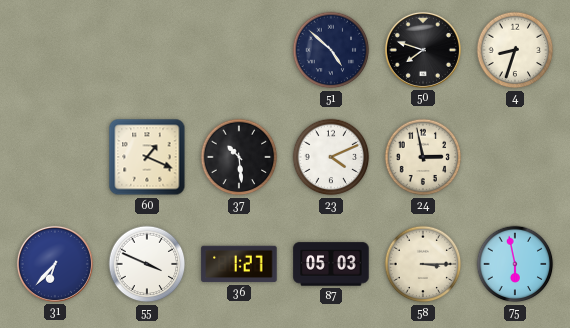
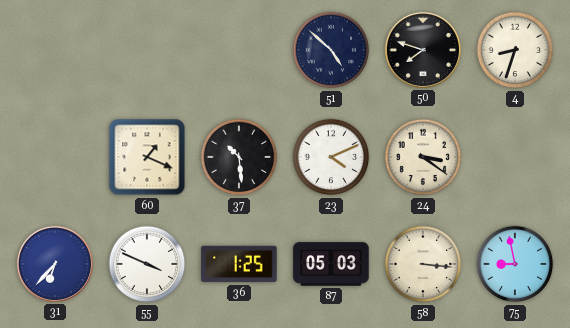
24: 2:58 -> 3:21 (423, 157)
36: 1:27 -> 1:25 (239, 264)
58: 3:15 -> 3:16 (423, 264)
75: 5:58 -> 8:58 (515, 264)
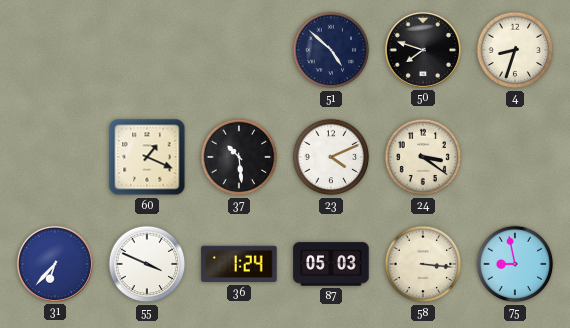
36: 1:25 -> 1:24 (239, 264)
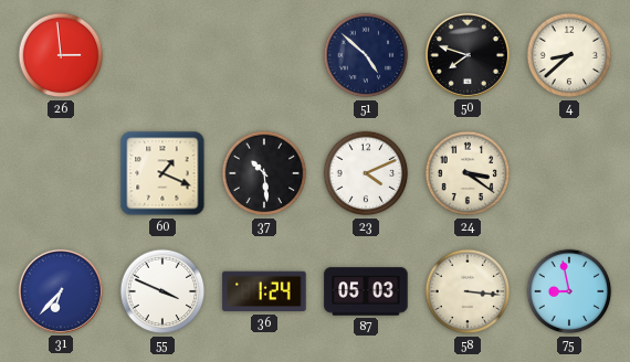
26: none -> 2:59 (61, 55)
4: 8:33 -> 8:38 (569, 55)
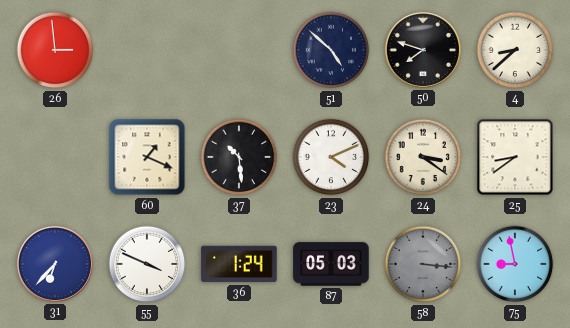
25: none -> 8:39 (515, 157)
58 dial: cream -> grey (423, 264)
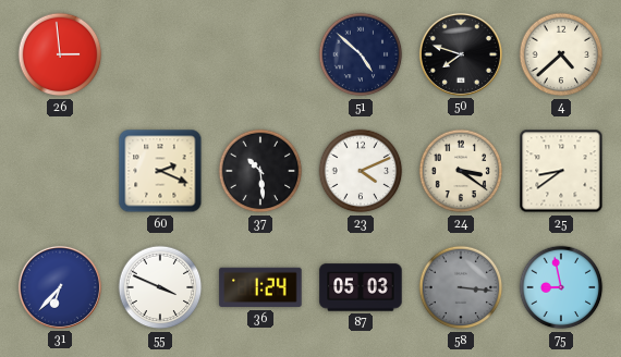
4: 8:38 -> 4:38 (561, 54)
60: 1:19 -> 2:19 (160, 171)
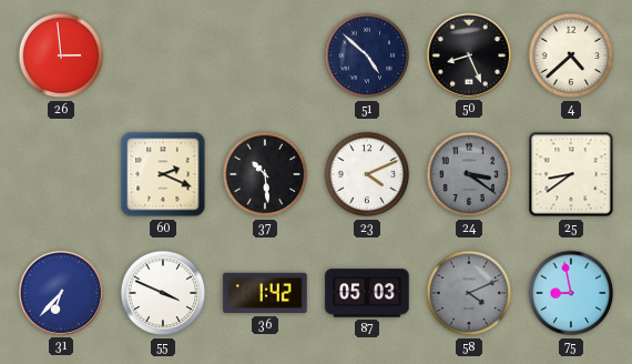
50: 7:48 -> 8:26 (469, 55)
24 dial: cream -> grey (469, 174)
36: 1:24 -> 1:42 (265, 293)
58: 3:16 -> 4:11 (469, 293)
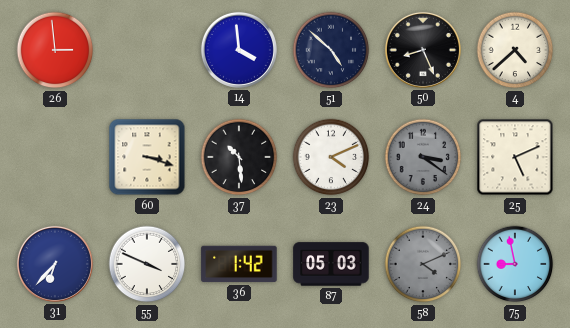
14: none -> 3:59 (239, 50)
60: 2:19 -> 3:18 (147, 157)
25: 8:39 -> 5:11 (515, 157)
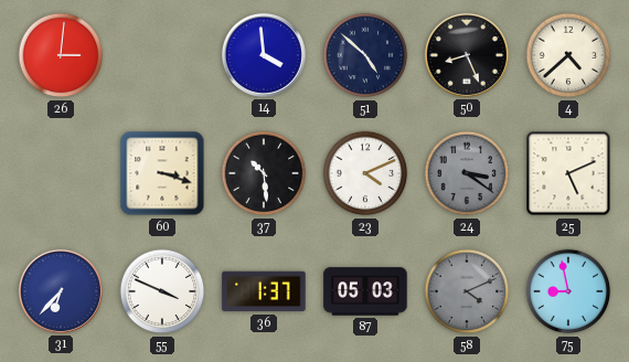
26: 2:59 -> 3:01 (61, 55)
36: 1:42 -> 1:37 (264, 291)
